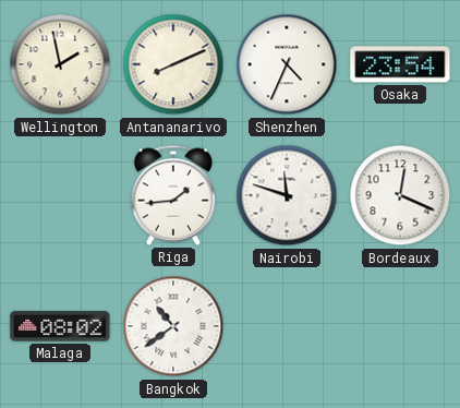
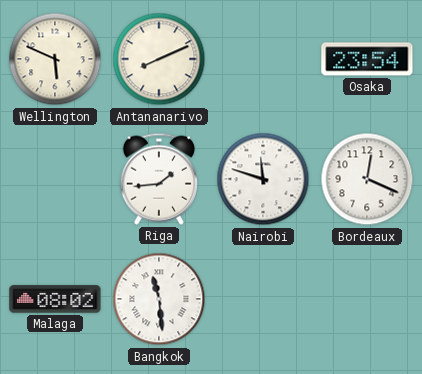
Wellington: 1:58 -> 5:49 (55, 59)
Shenzhen: 4:34 -> none (287, 64)
Bangkok: 10:39 -> 11:29 (159, 299)
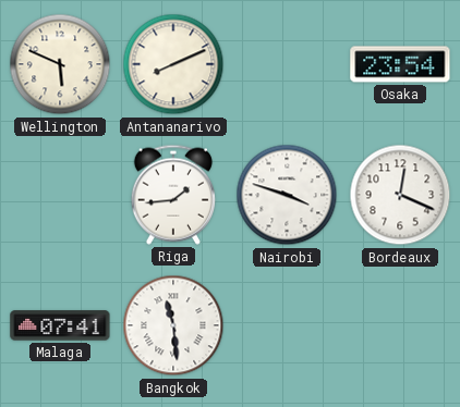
Nairobi: 11:48 -> 3:48 (287, 195)
Malaga: 08:02 -> 07:41 (60, 325)
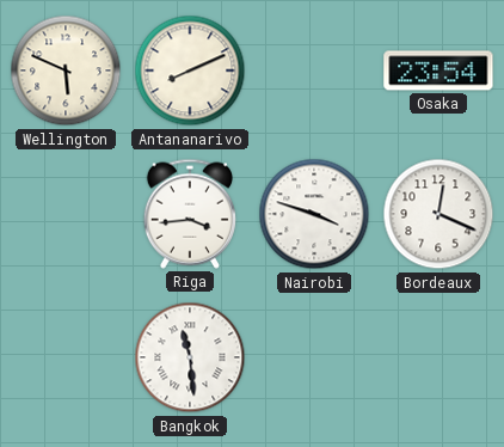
Riga: 1:44 -> 3:44 (190, 214)
Malaga: 07:41 -> none (60, 325)
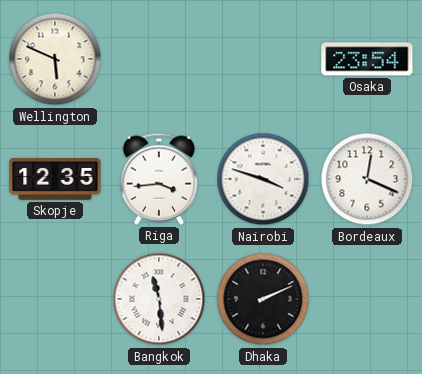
Antananarivo: 8:11 -> none (190, 71)
Skopje: none -> 12:35 (55, 180)
Dhaka: none -> 2:11 (263, 299)
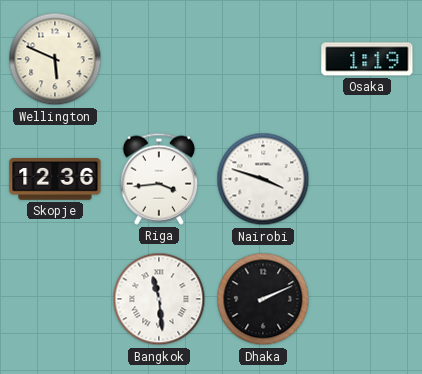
Osaka: 23:54 -> 1:19 (367, 59)
Skopje: 12:35 -> 12:36 (55, 180)
Bordeaux: 12:19 -> none (367, 179)
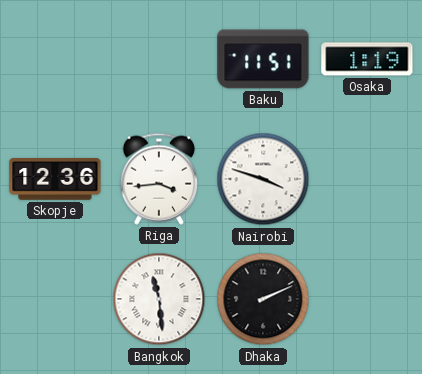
Wellington: 5:49 -> none (55, 59)
Baku: none -> 11:51 (263, 59)
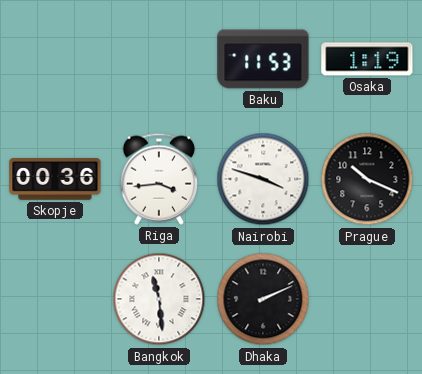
Baku: 11:51 -> 11:53 (263, 59)
Skopje: 12:36 -> 00:36 (55, 180)
Prague: none -> 10:19 (367, 179)
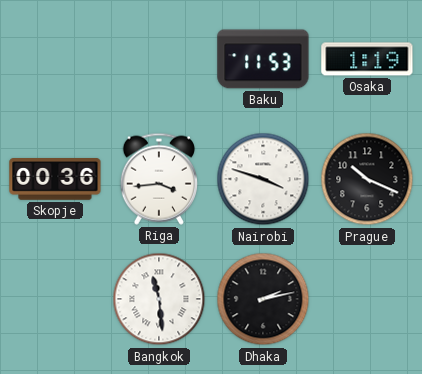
Dhaka: 2:11 -> 2:13 (263, 299)
